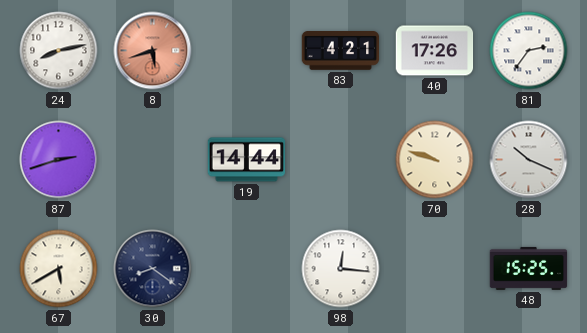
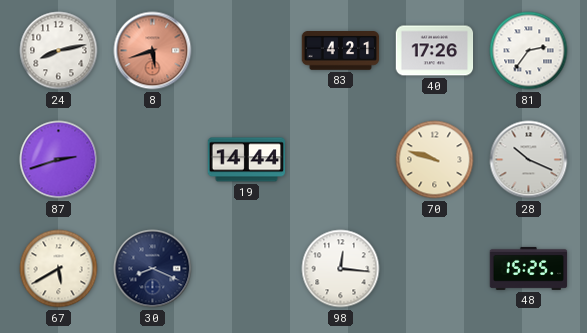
30: 8:21 -> 8:19 (153, 269)
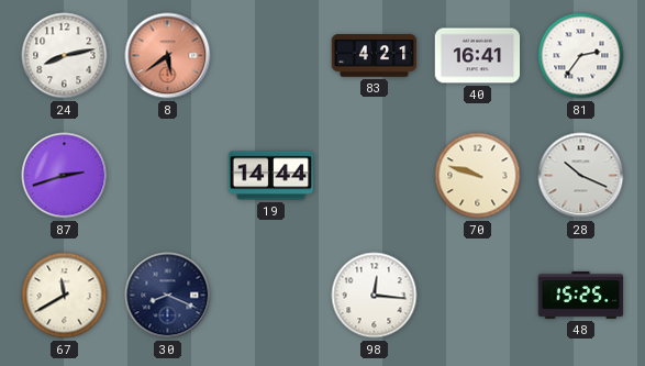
8: 5:42 -> 5:39 (168, 56)
40: 17:26 -> 16:41 (478, 56)
67: 5:40 -> 11:40 (65, 296)
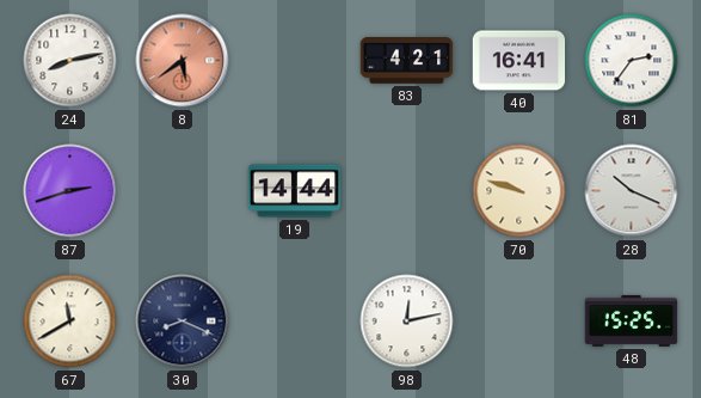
98: 12:16 -> 12:13 (407, 322)
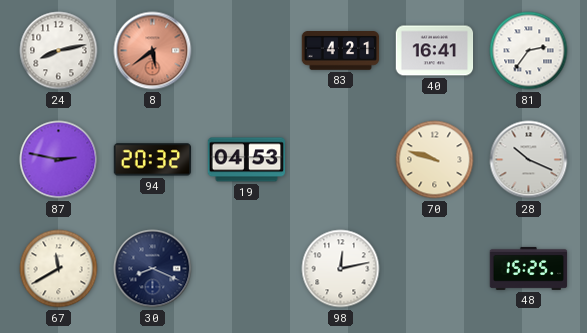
87: 2:42 -> 2:47 (59, 160)
94: none -> 20:32 (153, 160)
19: 14:44 -> 04:53 (247, 160)
